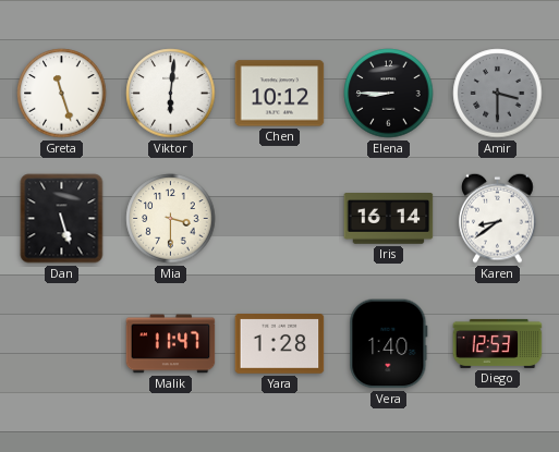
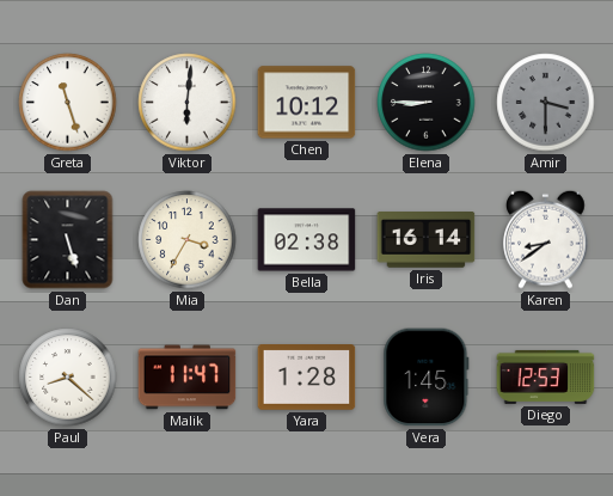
Mia: 3:30 -> 3:35 (188, 240)
Bella: none -> 02:38 (307, 240)
Paul: none -> 8:22 (68, 378)
Vera: 1:40 -> 1:45 (427, 378)
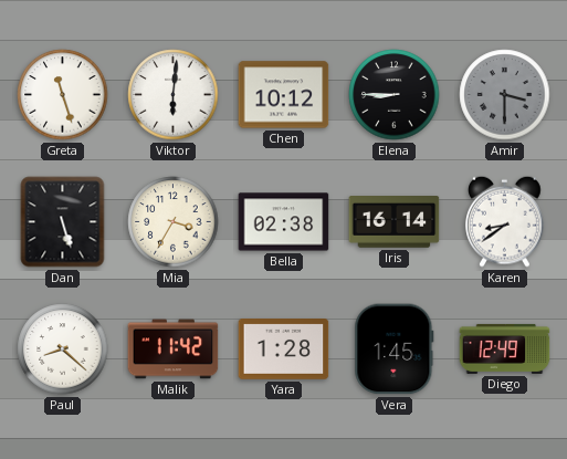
Malik: 11:47 -> 11:42 (174, 350)
Diego: 12:53 -> 12:49 (505, 348)
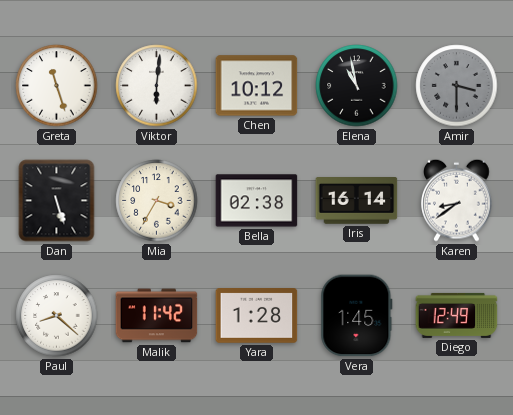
Elena: 8:45 -> 10:58 (357, 86)
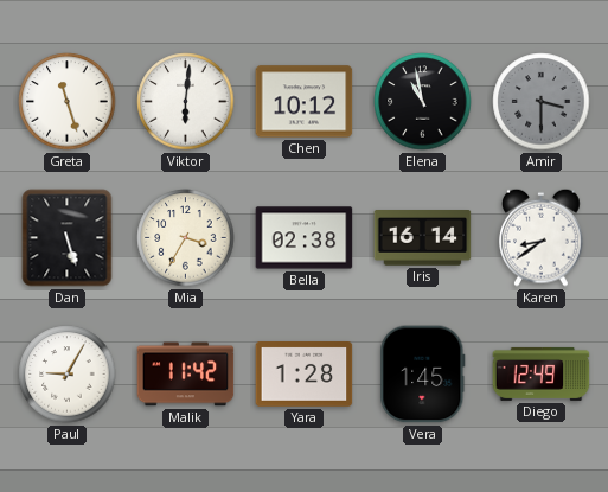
Paul: 8:22 -> 9:05 (68, 375)
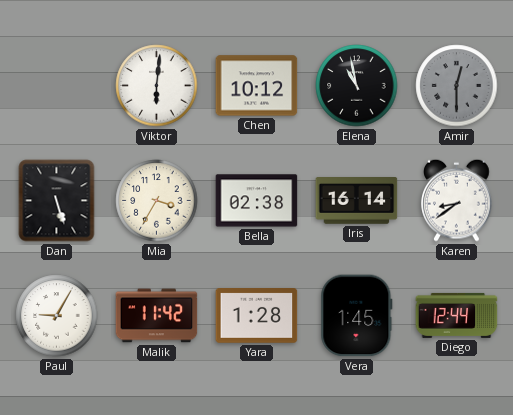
Greta: 11:27 -> none (68, 102)
Amir: 3:30 -> 12:30 (457, 86)
Diego: 12:49 -> 12:44 (457, 315)
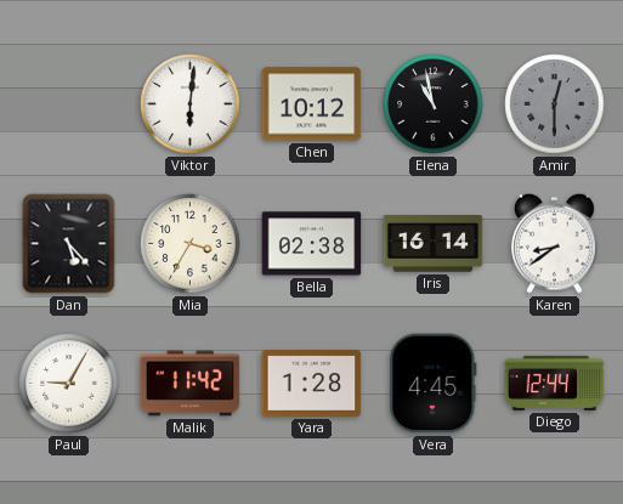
Dan: 5:27 -> 5:23 (69, 244)
Vera: 1:45 -> 4:45 (434, 384)
